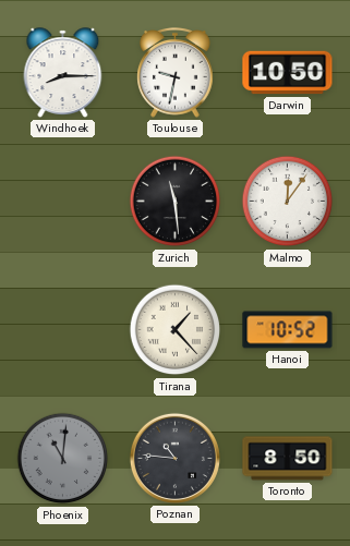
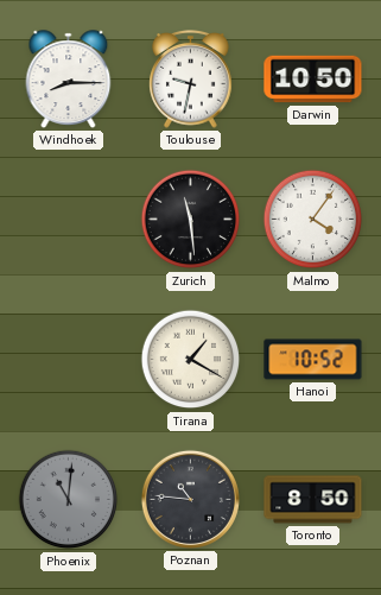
Malmo: 12:06 -> 4:06 (313, 220)
Tirana: 1:23 -> 1:20 (191, 360)
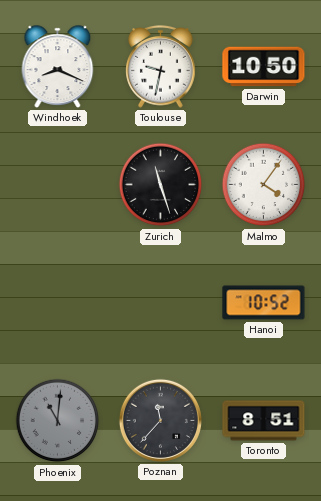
Windhoek: 8:15 -> 8:19 (58, 67)
Zurich: 11:29 -> 11:27 (161, 185)
Tirana: 1:20 -> none (191, 360)
Poznan: 10:46 -> 11:37 (160, 420)
Toronto: 8:50 -> 8:51 (264, 421)
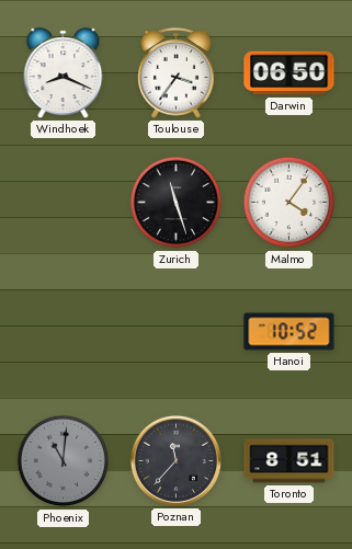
Toulouse: 9:32 -> 3:36 (177, 73)
Darwin: 10:50 -> 06:50 (289, 73)
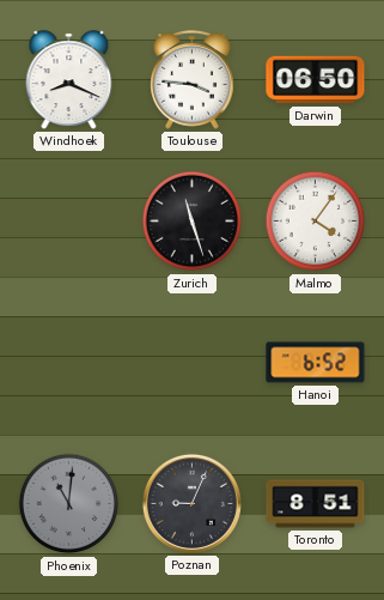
Toulouse: 3:36 -> 3:46 (193, 80)
Hanoi: 10:52 -> 6:52 (316, 363)
Poznan: 11:37 -> 9:04 (191, 503)
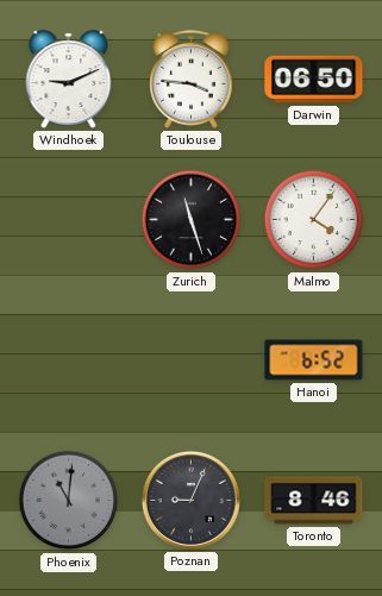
Windhoek: 8:19 -> 9:11 (69, 80)
Toronto: 8:51 -> 8:46 (314, 501)
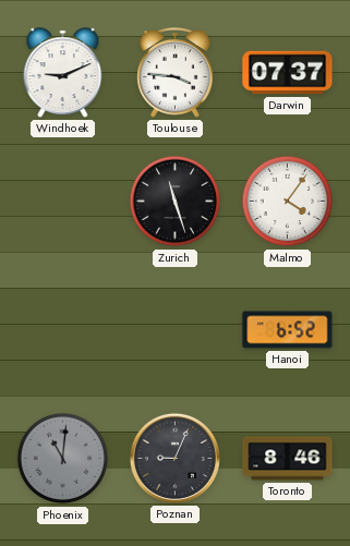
Darwin: 06:50 -> 07:37 (288, 73)
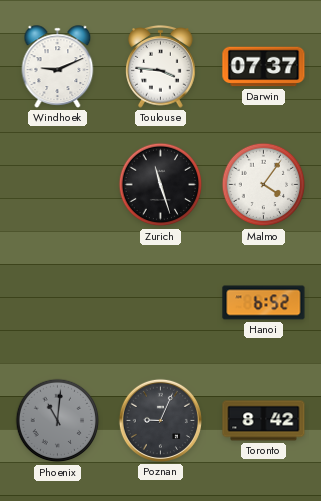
Toronto: 8:46 -> 8:42 (264, 421)
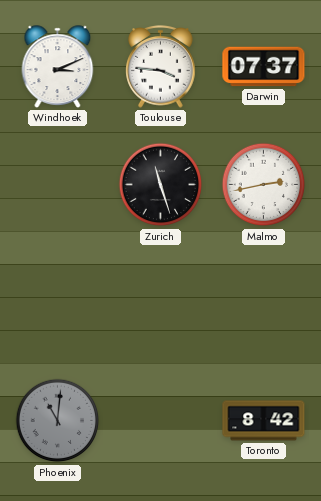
Windhoek: 9:11 -> 3:11 (58, 67)
Malmo: 4:06 -> 2:43 (264, 185)
Hanoi: 6:52 -> none (264, 303)
Poznan: 9:04 -> none (160, 420)
